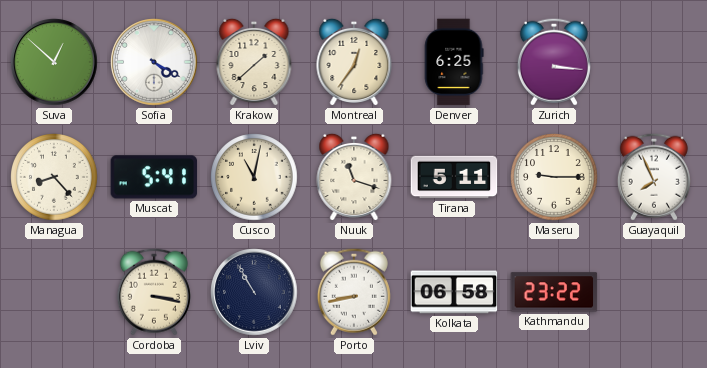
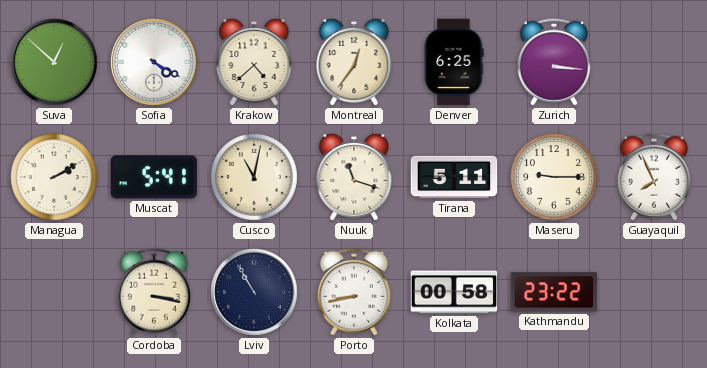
Krakow: 1:38 -> 4:38 (254, 62)
Managua: 8:23 -> 2:10 (54, 177)
Kolkata: 06:58 -> 00:58 (454, 292)
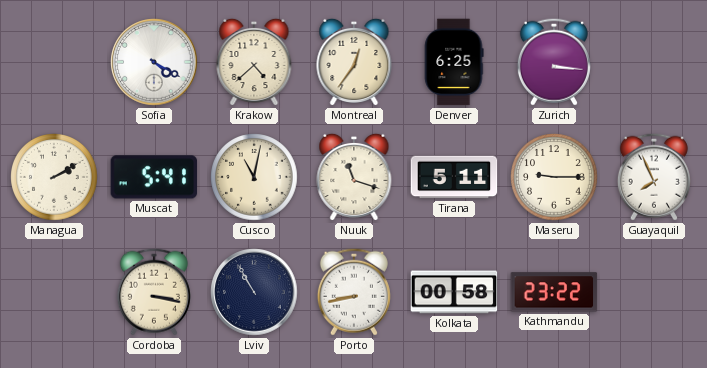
Suva: 12:52 -> none (54, 62)
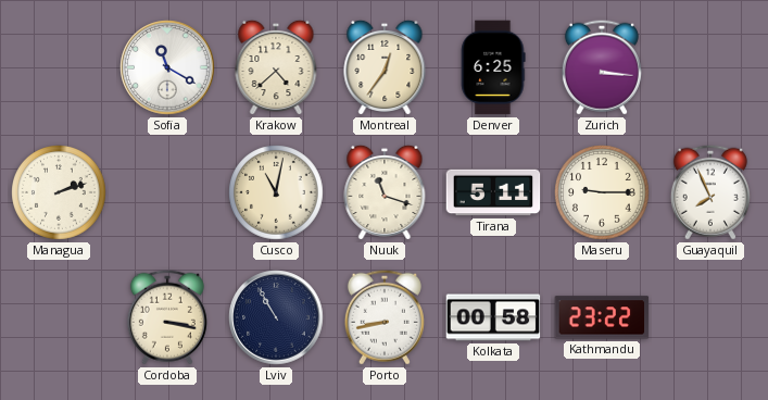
Sofia: 4:20 -> 11:20 (167, 67)
Managua: 2:10 -> 2:12 (59, 192)
Muscat: 5:41 -> none (154, 177)
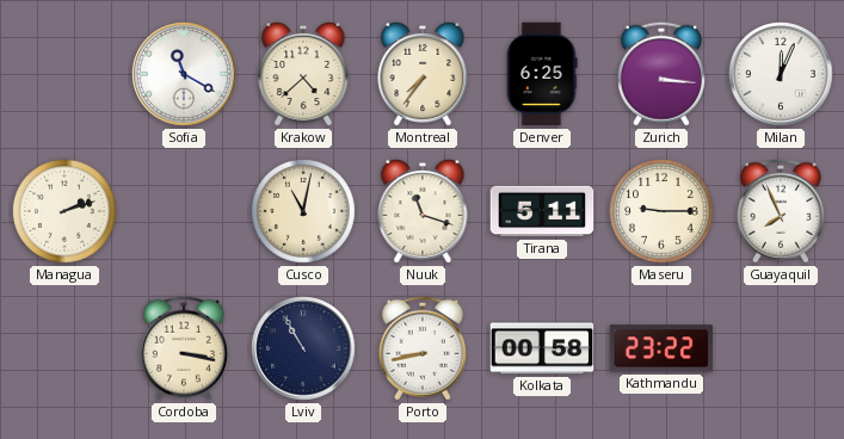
Montreal: 12:36 -> 7:36 (423, 74)
Milan: none -> 12:04 (781, 74)
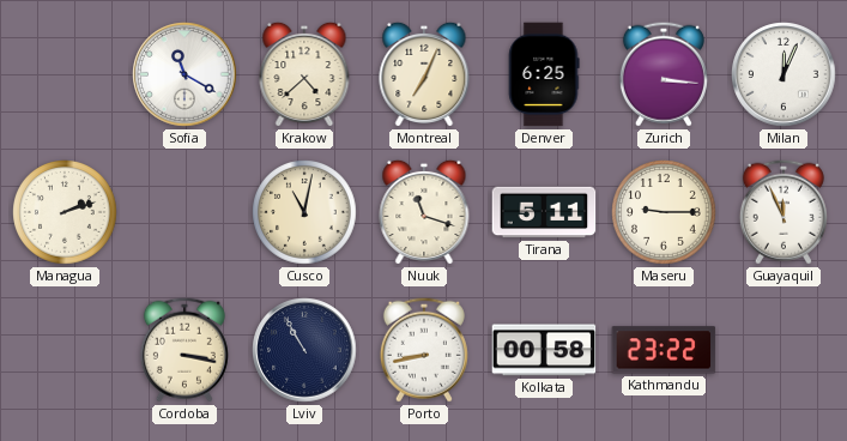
Montreal: 7:36 -> 7:04 (424, 74)
Guayaquil: 7:56 -> 11:56 (784, 212)
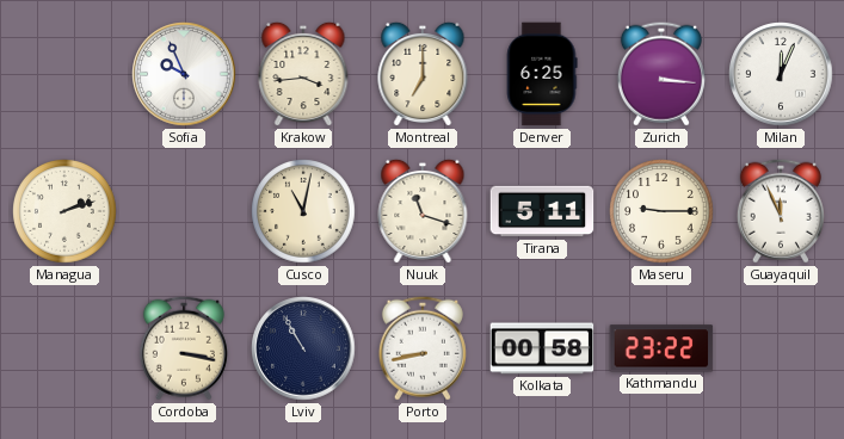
Sofia: 11:20 -> 9:56 (184, 74)
Krakow: 4:38 -> 3:44 (303, 74)
Montreal: 7:04 -> 7:00 (423, 74)
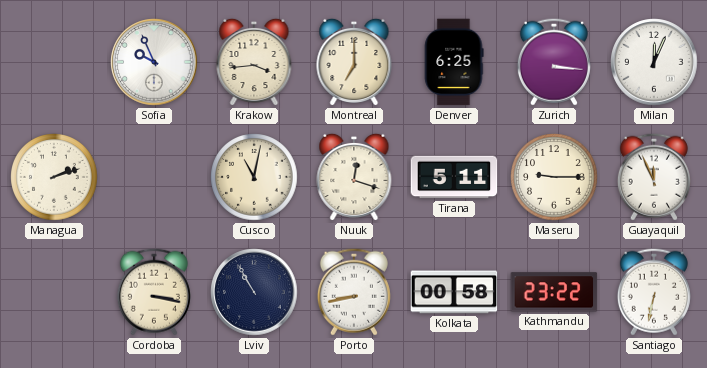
Nuuk: 11:18 -> 12:18 (354, 177)
Santiago: none -> 6:32 (654, 292)
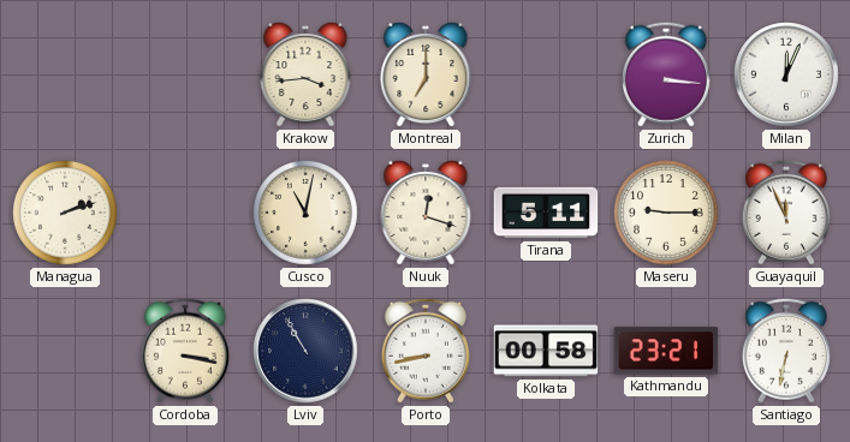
Sofia: 9:56 -> none (154, 62)
Denver: 6:25 -> none (454, 62)
Kathmandu: 23:22 -> 23:21 (666, 351)
